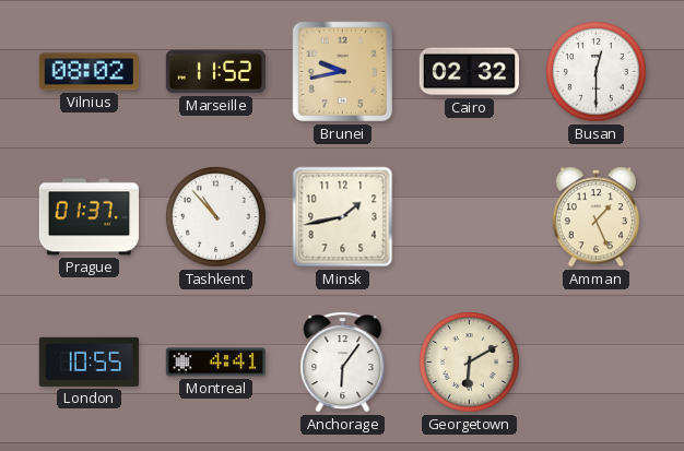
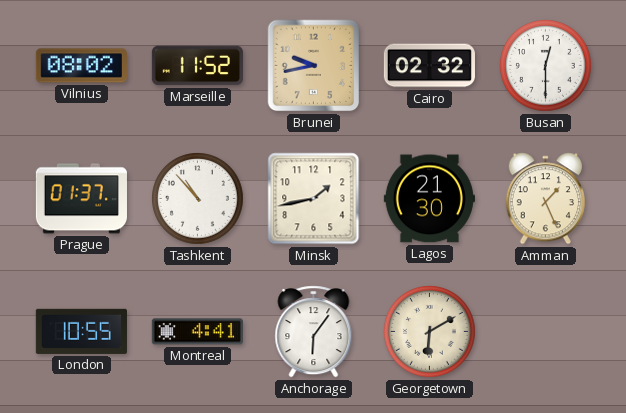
Lagos: none -> 21:30 (429, 199)
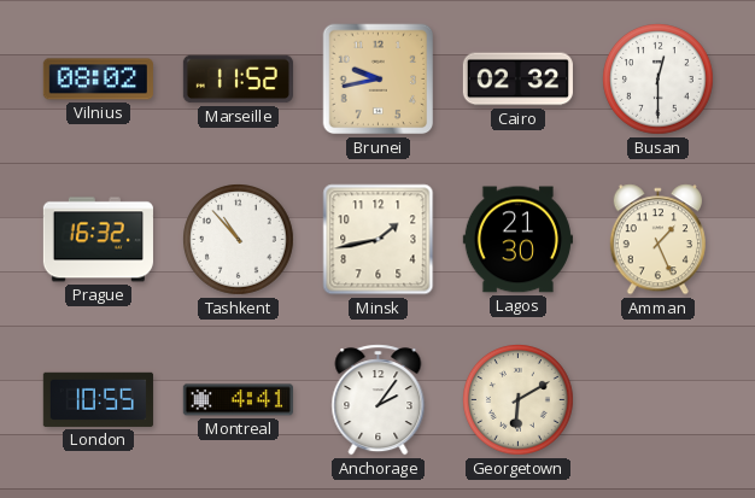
Prague: 01:37 -> 16:32 (98, 240)
Anchorage: 6:06 -> 2:06 (379, 400)
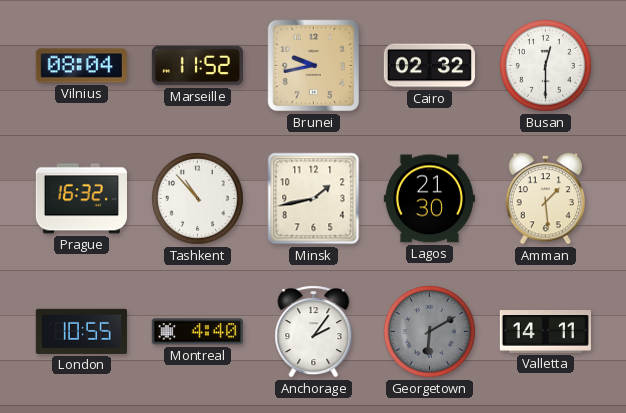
Vilnius: 08:02 -> 08:04 (81, 66)
Amman: 1:26 -> 1:29 (545, 199)
Montreal: 4:41 -> 4:40 (197, 332)
Georgetown dial: cream -> grey (430, 332)
Valletta: none -> 14:11 (545, 332)
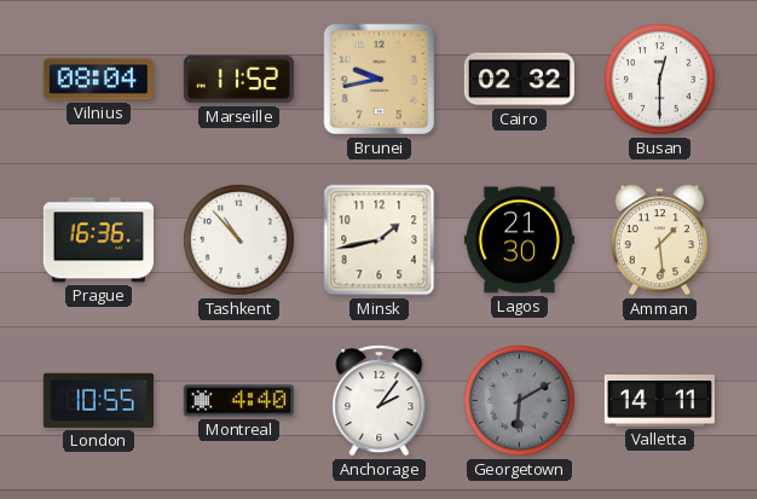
Prague: 16:32 -> 16:36 (98, 240)
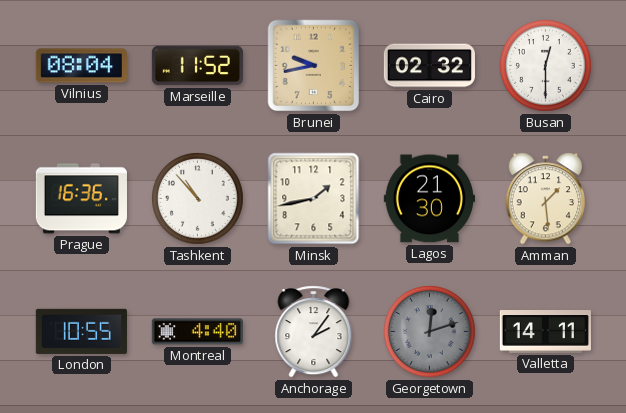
Georgetown: 6:10 -> 12:12 (430, 332)
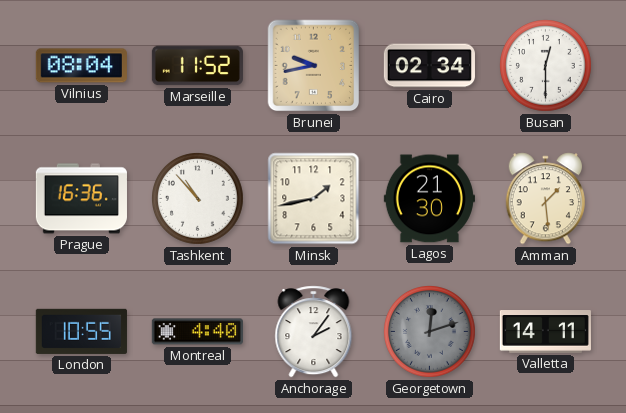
Cairo: 02:32 -> 02:34 (429, 66)
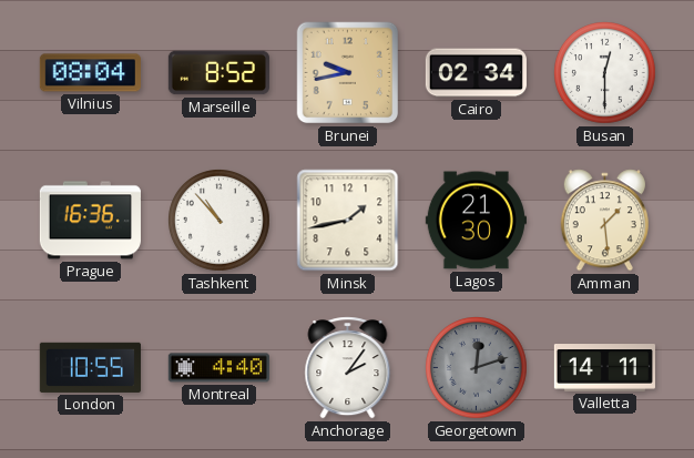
Marseille: 11:52 -> 8:52 (218, 73)
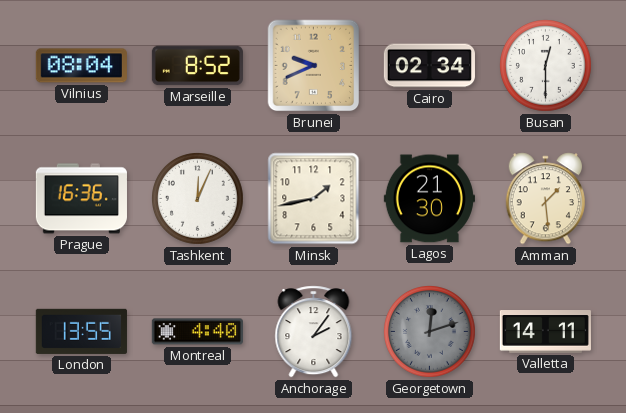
Brunei: 9:43 -> 9:41 (314, 66)
Tashkent: 10:53 -> 12:04 (198, 199)
London: 10:55 -> 13:55 (81, 331)
